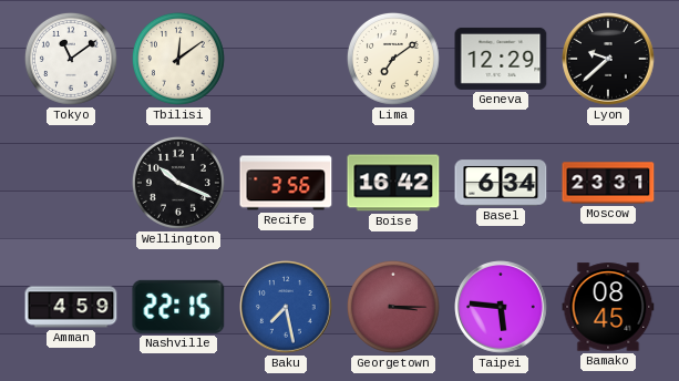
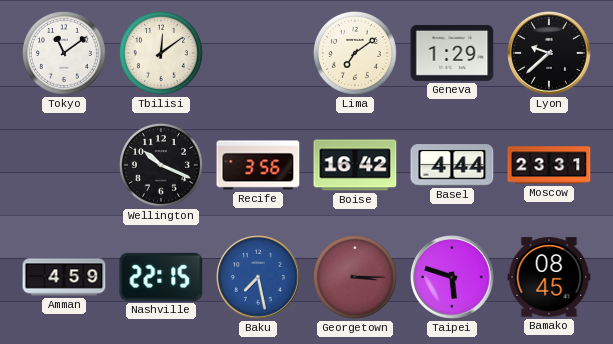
Geneva: 12:29 -> 1:29 (452, 53)
Basel: 6:34 -> 4:44 (452, 165)
Taipei: 5:46 -> 5:48 (452, 277)
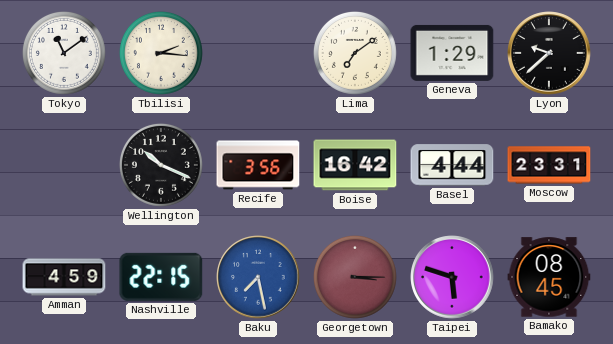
Tbilisi: 12:09 -> 2:16 (161, 53)
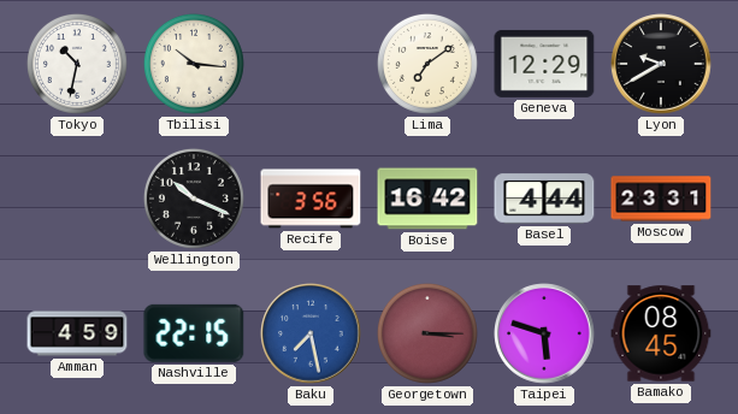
Tokyo: 11:09 -> 10:32 (77, 64)
Tbilisi: 2:16 -> 10:16 (194, 64)
Geneva: 1:29 -> 12:29 (544, 64)
Lyon: 9:38 -> 9:40 (661, 64)
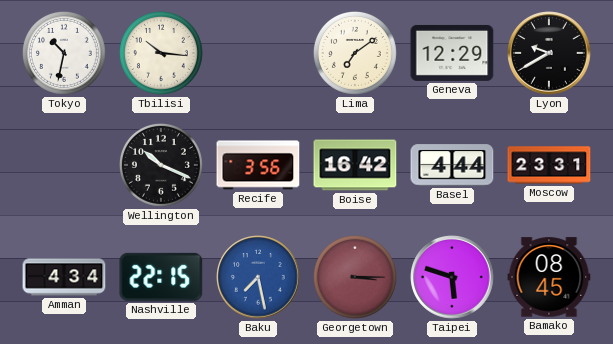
Amman: 4:59 -> 4:34 (64, 277)
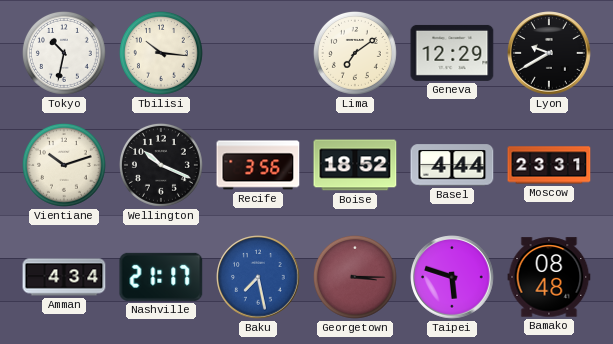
Vientiane: none -> 10:12 (64, 165)
Boise: 16:42 -> 18:52 (355, 165)
Nashville: 22:15 -> 21:17 (161, 277)
Bamako: 08:45 -> 08:48 (549, 277)
